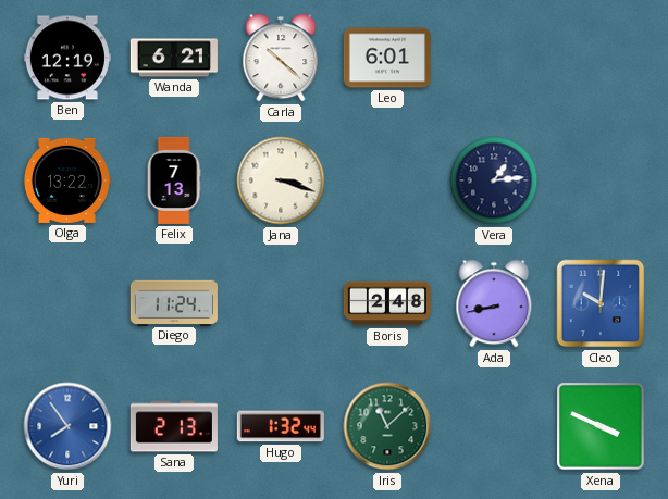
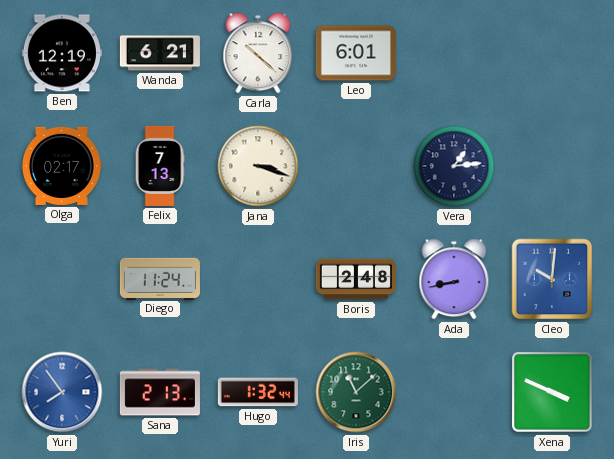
Olga: 13:22 -> 02:17 (61, 166)
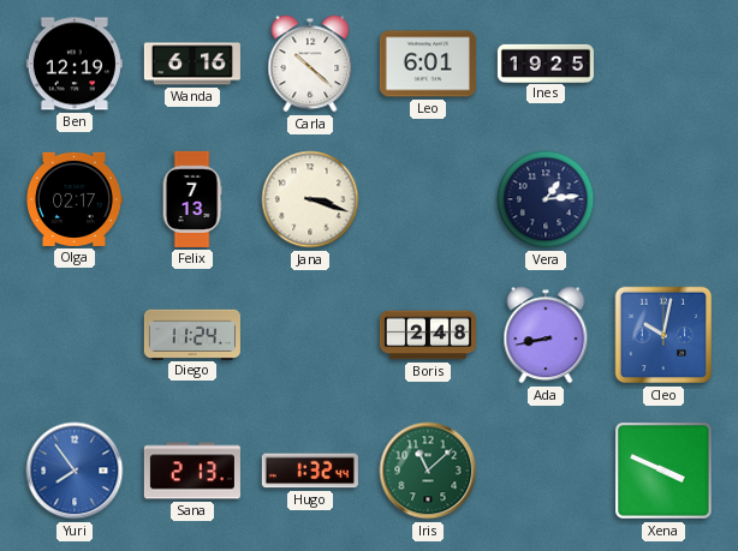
Wanda: 6:21 -> 6:16 (192, 64)
Ines: none -> 19:25 (546, 62)
Cleo: 10:01 -> 10:02 (663, 335)
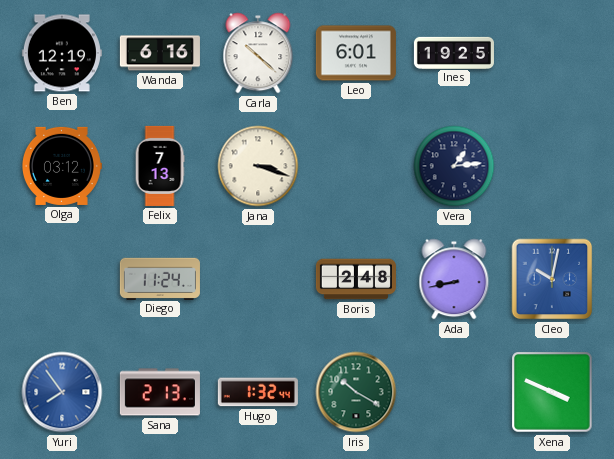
Olga: 02:17 -> 03:12 (61, 166)
Iris: 11:08 -> 10:20 (356, 392)
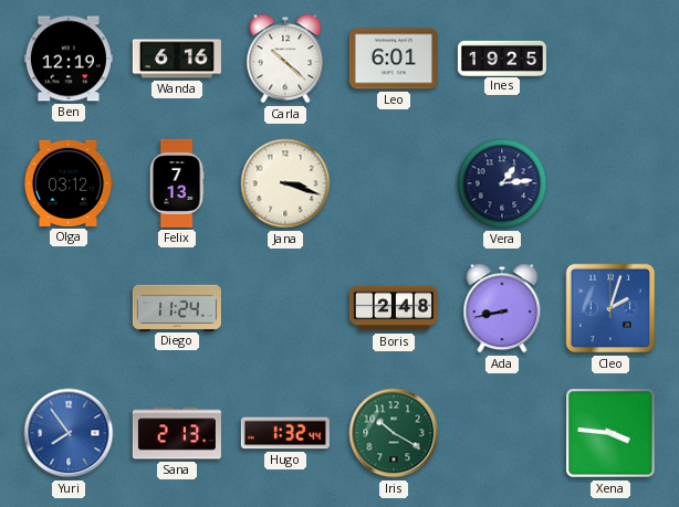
Cleo: 10:02 -> 2:03 (610, 308)
Xena: 3:49 -> 3:46 (610, 433)
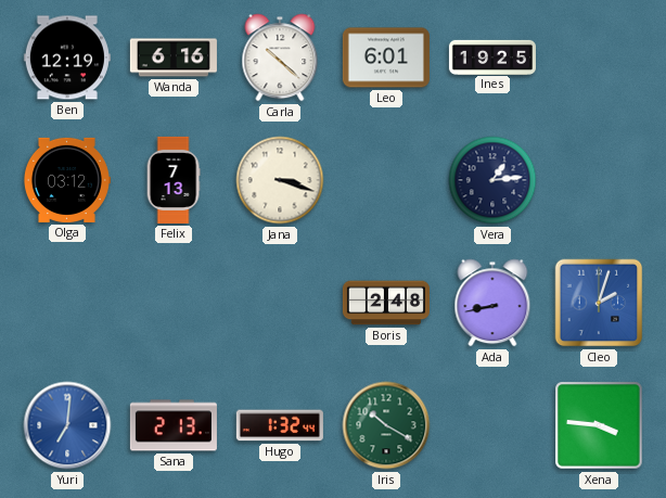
Diego: 11:24 -> none (177, 307)
Yuri: 7:54 -> 7:01 (67, 425)
